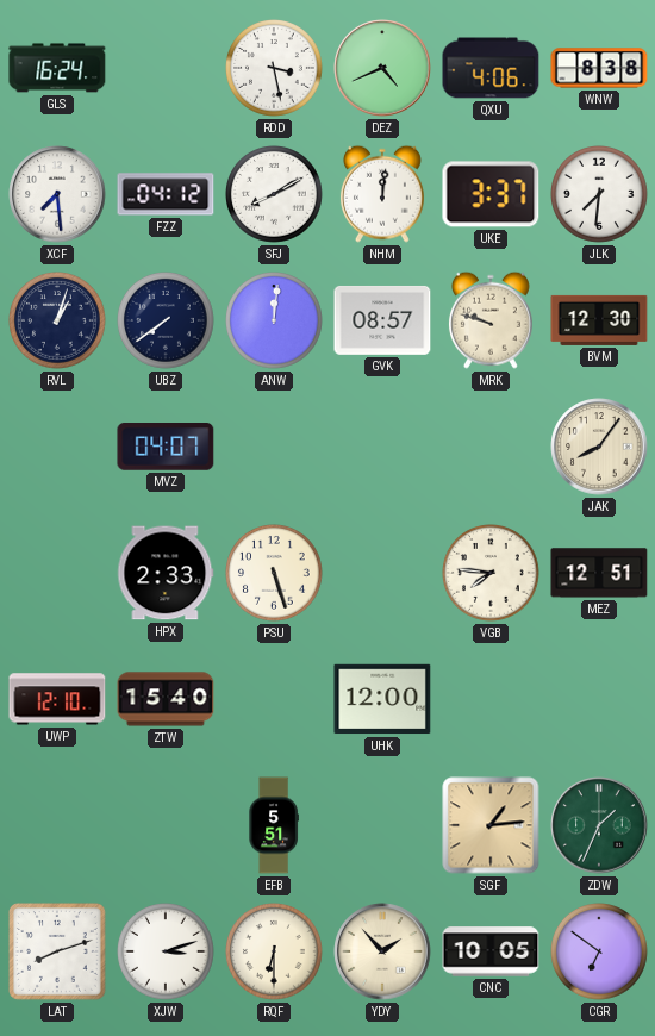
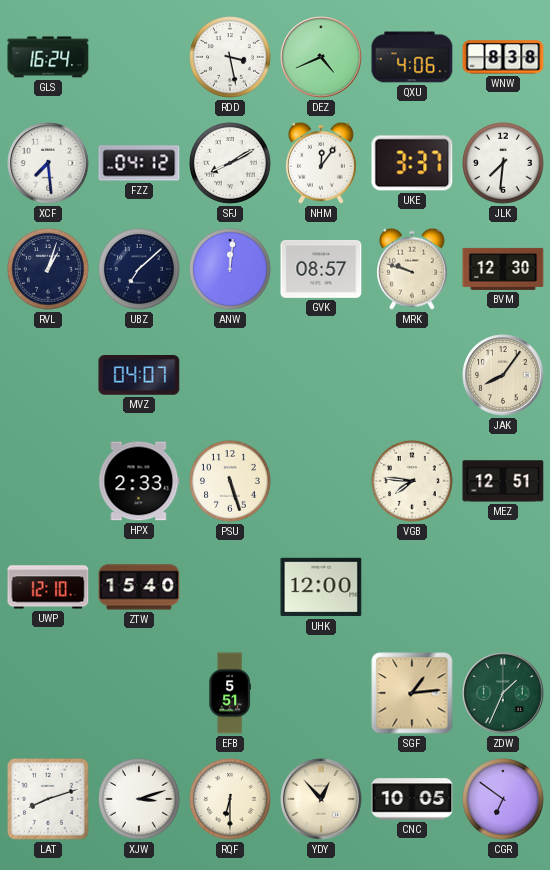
NHM: 12:01 -> 12:06 (321, 163)
UBZ: 7:39 -> 7:08 (140, 270)
YDY: 1:53 -> 12:53 (321, 799)
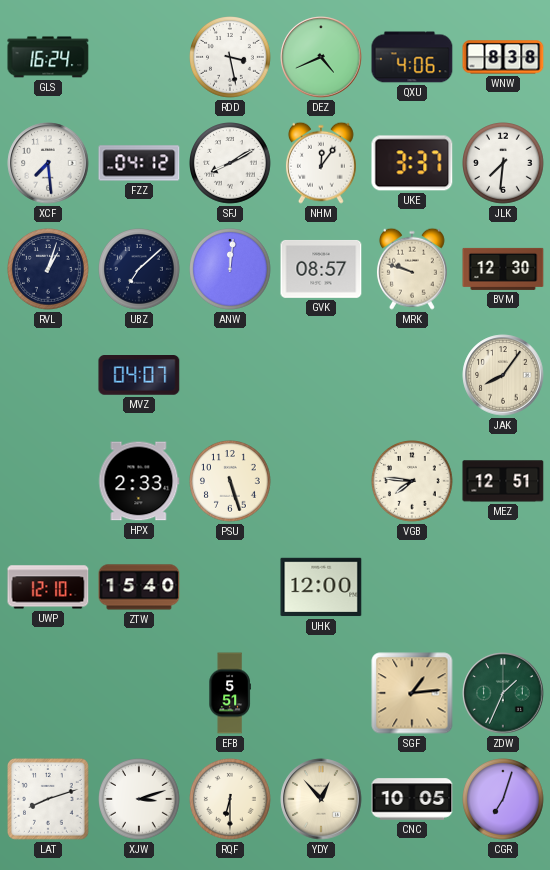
CGR: 6:51 -> 7:03 (504, 800)
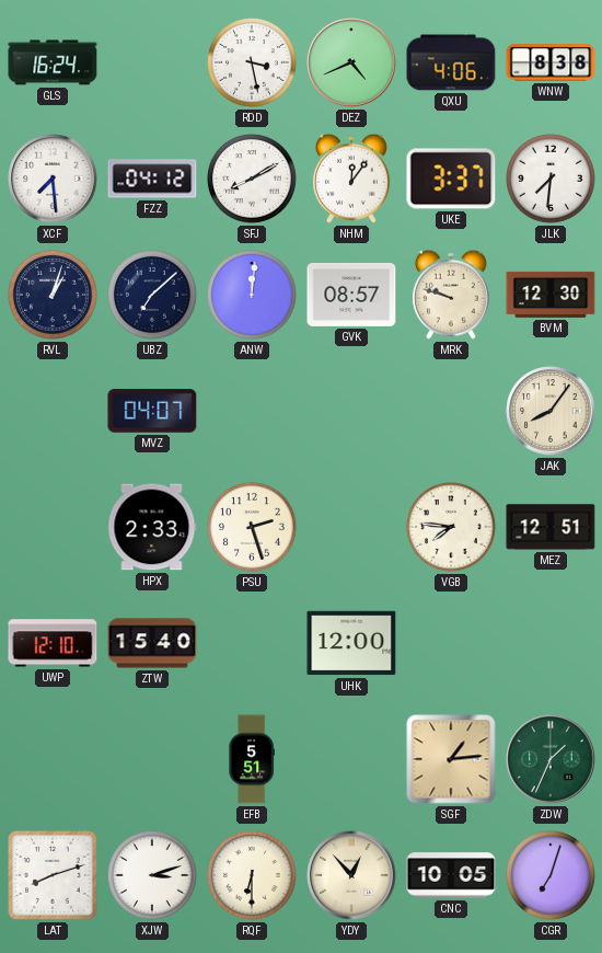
PSU: 5:27 -> 2:27 (253, 528)
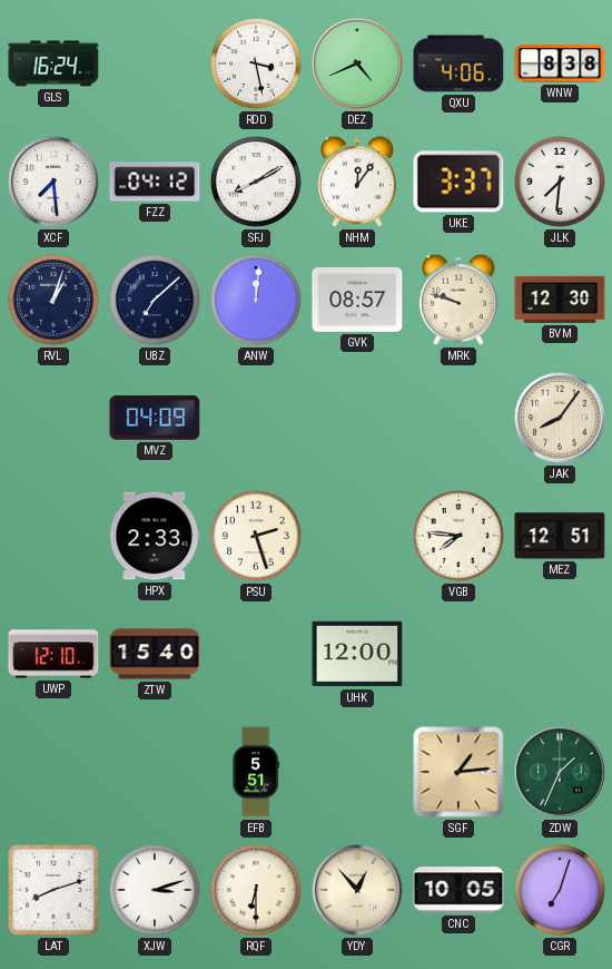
MVZ: 04:07 -> 04:09 (155, 419)
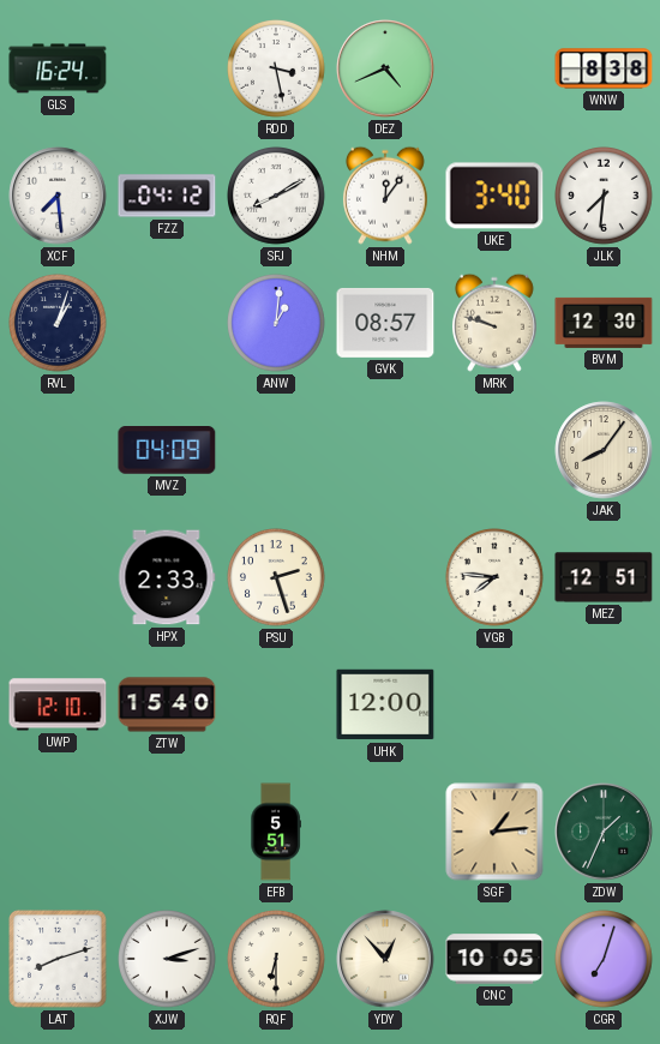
QXU: 4:06 -> none (458, 63)
UKE: 3:37 -> 3:40 (494, 196)
UBZ: 7:08 -> none (156, 301)
ANW: 12:01 -> 1:01 (277, 324)
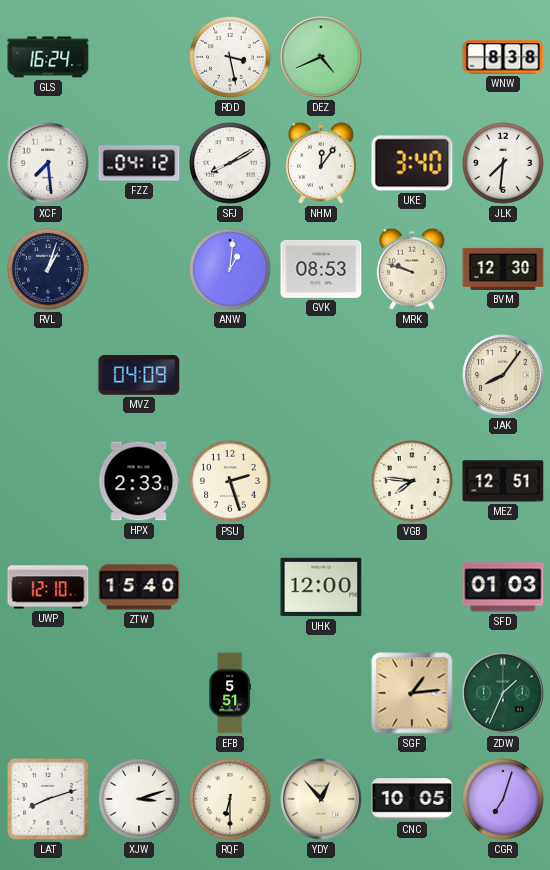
GVK: 08:57 -> 08:53 (321, 269)
SFD: none -> 01:03 (503, 587)
